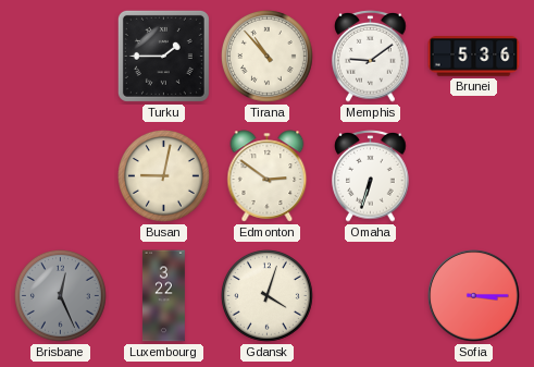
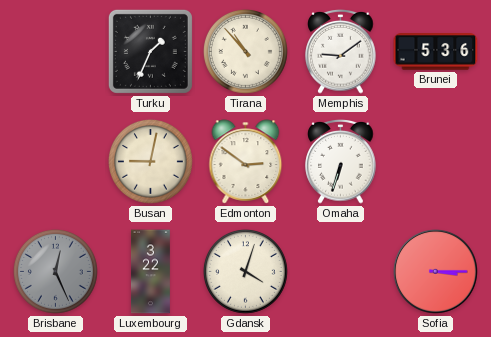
Turku: 1:45 -> 1:34 (150, 51)
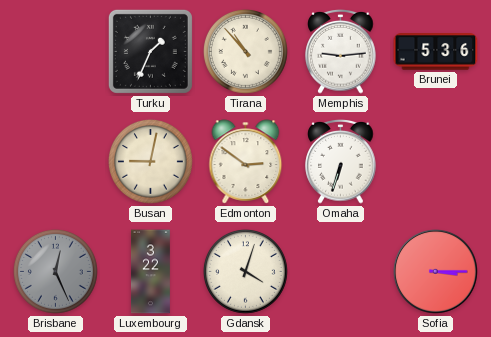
Memphis: 9:09 -> 9:14 (341, 52)
